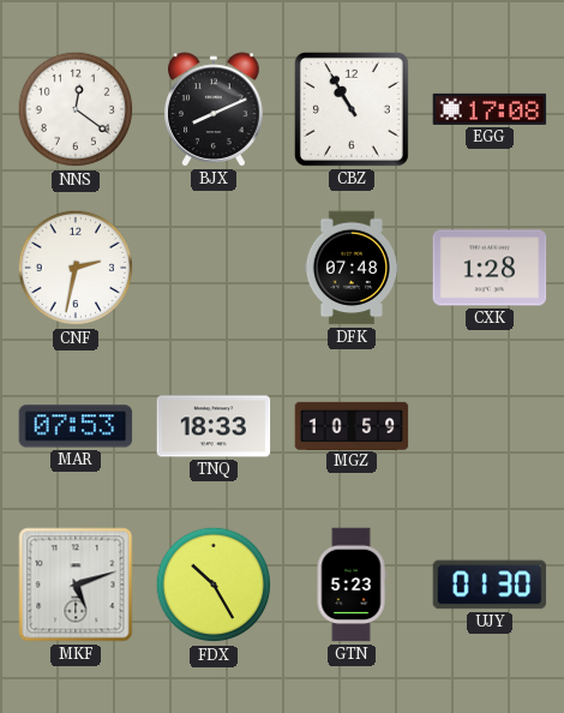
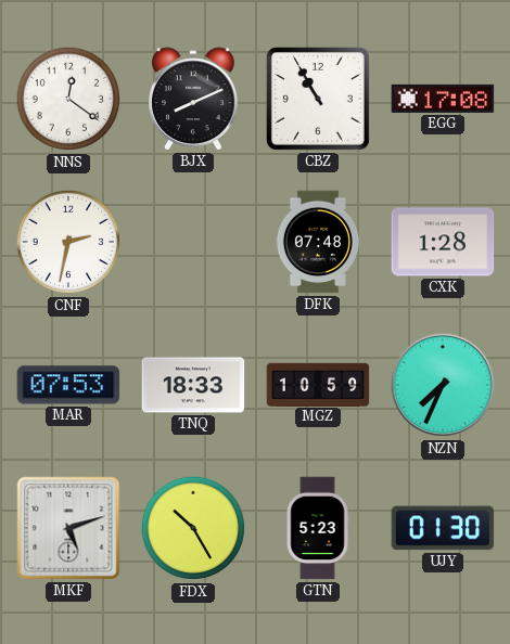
NZN: none -> 7:34 (443, 385)
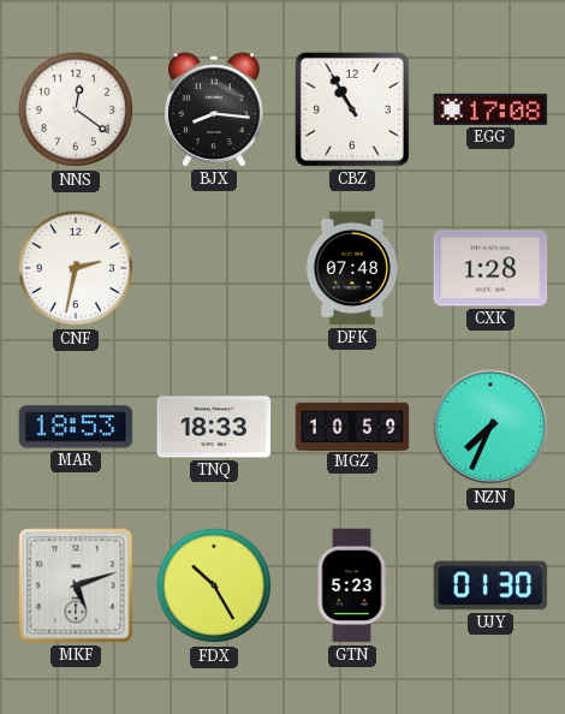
BJX: 8:11 -> 8:16 (215, 109)
MAR: 07:53 -> 18:53 (76, 427)
